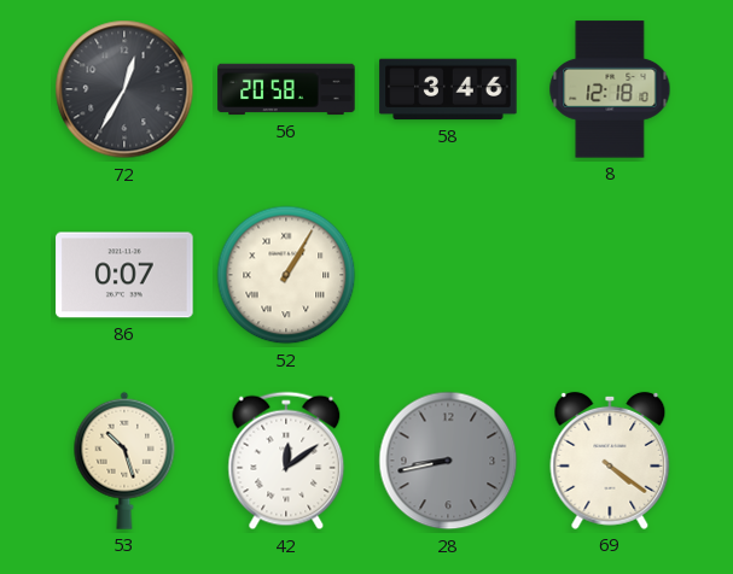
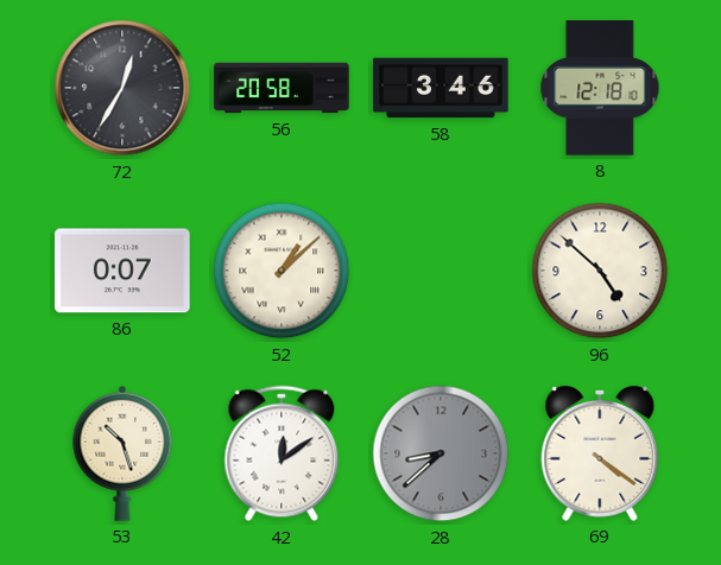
52: 1:05 -> 1:08 (282, 271)
96: none -> 4:52 (600, 271)
28: 8:43 -> 8:38 (441, 453)
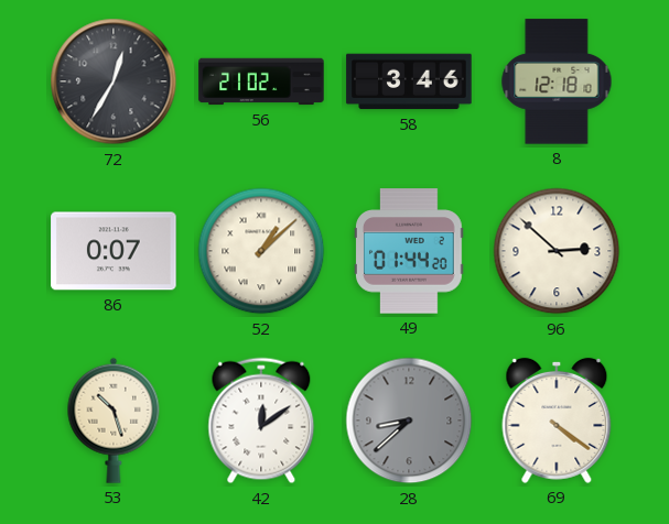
56: 20:58 -> 21:02 (261, 81)
49: none -> 01:44 (410, 251)
96: 4:52 -> 2:52 (557, 251)
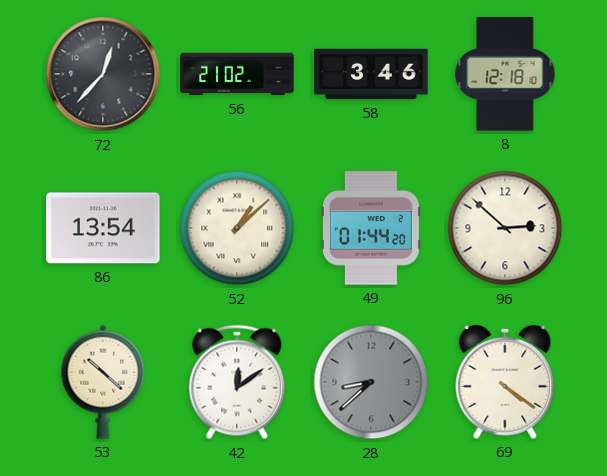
72: 12:35 -> 12:37 (103, 74)
86: 0:07 -> 13:54 (103, 228)
53: 10:27 -> 10:22 (103, 382)
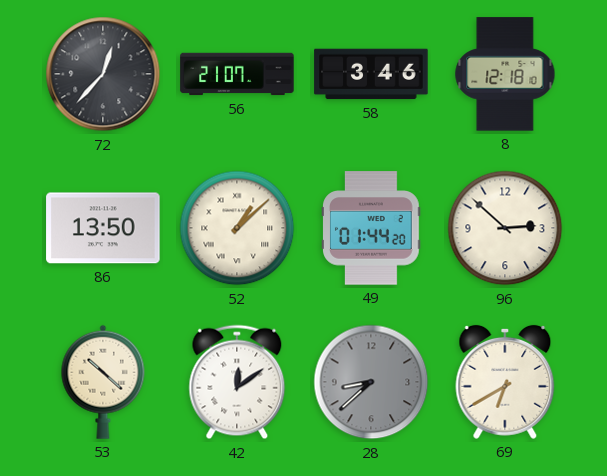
56: 21:02 -> 21:07 (237, 74)
86: 13:54 -> 13:50 (103, 228)
69: 4:21 -> 6:40 (505, 382)
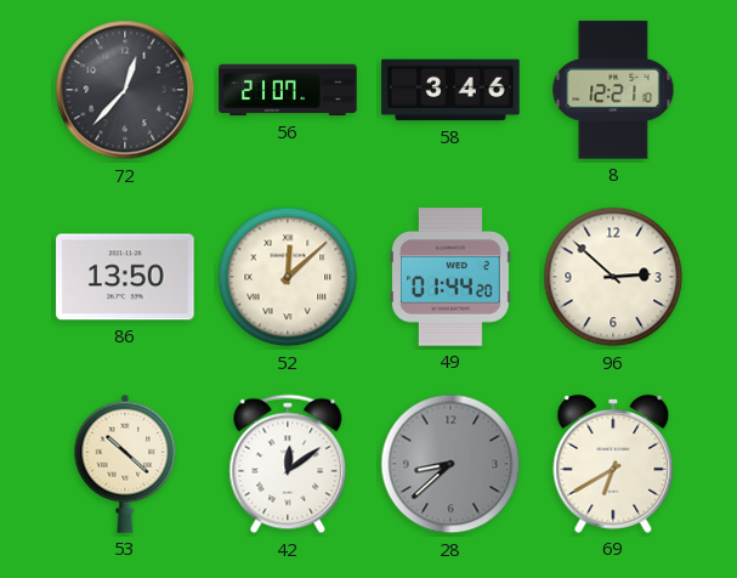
8: 12:18 -> 12:21 (613, 90)
52: 1:08 -> 12:08 (288, 277)
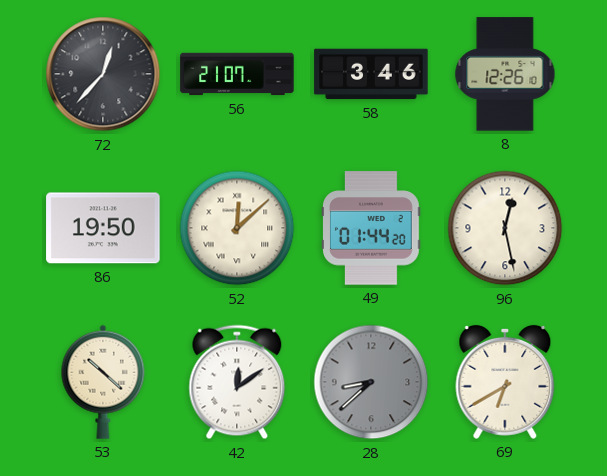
8: 12:21 -> 12:26 (505, 74)
86: 13:50 -> 19:50 (103, 228)
96: 2:52 -> 12:28 (505, 228)
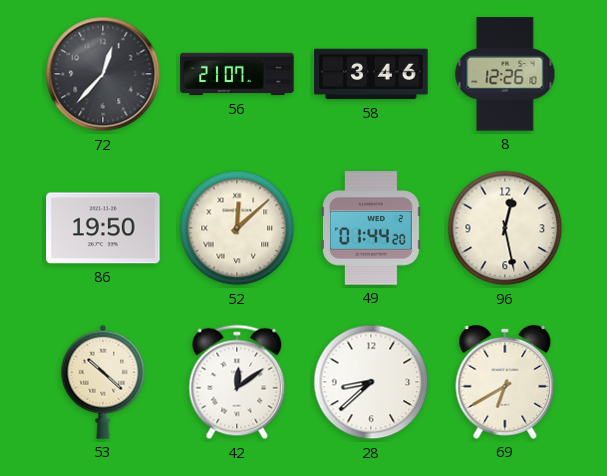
28 dial: grey -> white (371, 382)
